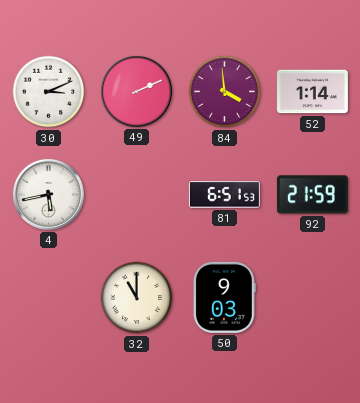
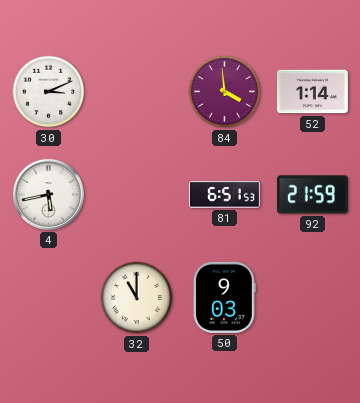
49: 2:11 -> none (136, 91)
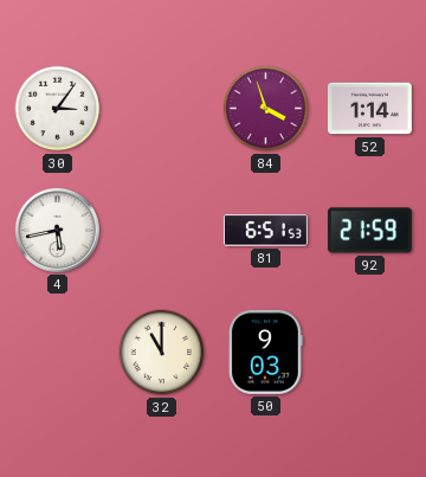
30: 3:11 -> 3:06 (58, 109)
84: 3:59 -> 3:57 (266, 109)
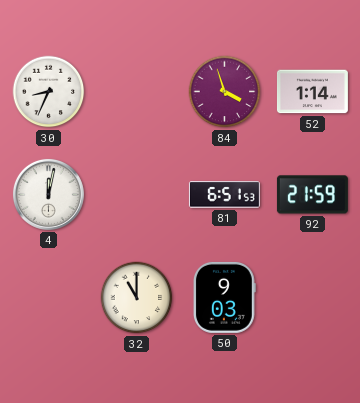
30: 3:06 -> 8:34 (49, 92)
4: 5:43 -> 12:02 (48, 194)
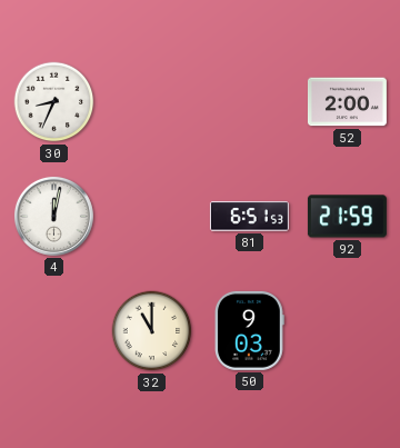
84: 3:57 -> none (225, 92)
52: 1:14 -> 2:00 (347, 102)
